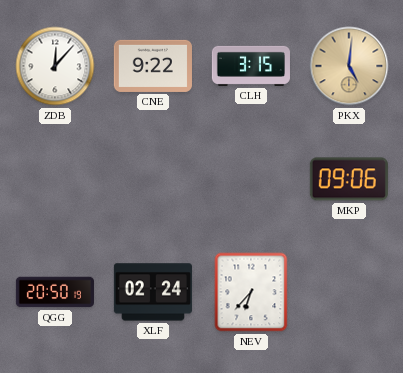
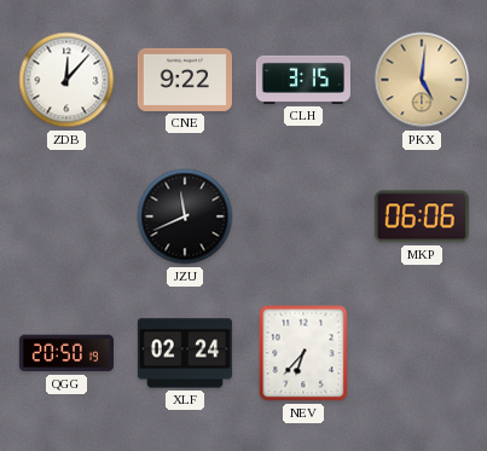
JZU: none -> 11:41 (185, 216)
MKP: 09:06 -> 06:06 (422, 216)
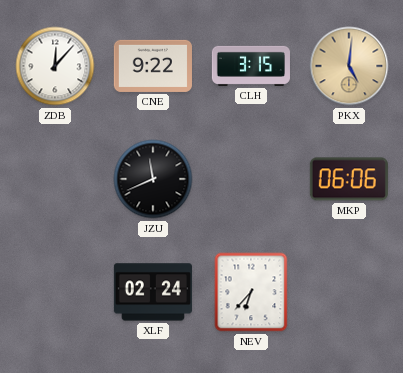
QGG: 20:50 -> none (66, 353)
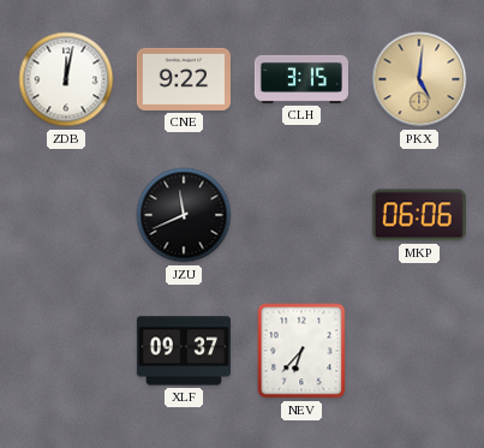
ZDB: 12:07 -> 12:02 (66, 79)
XLF: 02:24 -> 09:37 (184, 351)
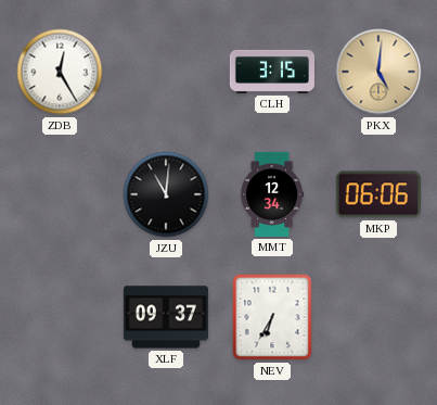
ZDB: 12:02 -> 12:25 (60, 72)
CNE: 9:22 -> none (184, 79)
JZU: 11:41 -> 11:01 (166, 194)
MMT: none -> 12:34 (272, 194)
NEV: 6:37 -> 6:35 (272, 317)
